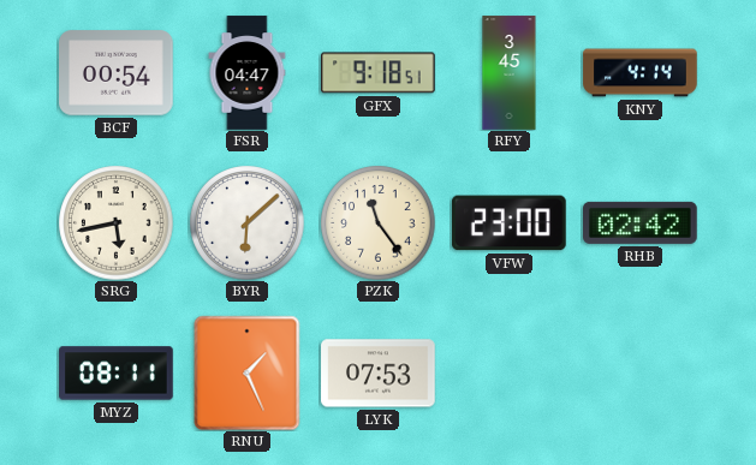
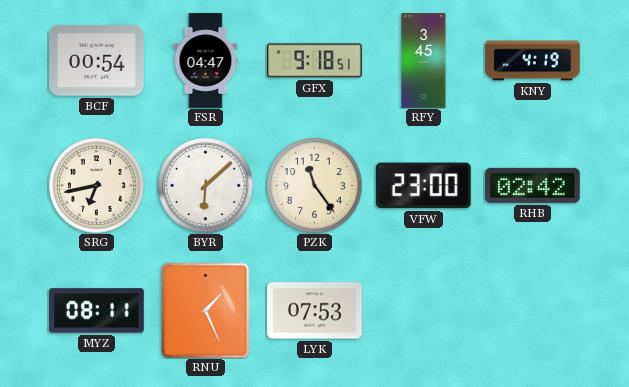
KNY: 4:14 -> 4:19 (533, 61)
SRG: 5:43 -> 6:43 (96, 185)
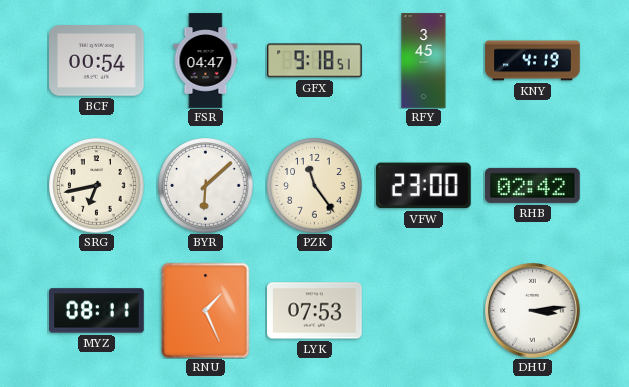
DHU: none -> 3:14 (533, 311)
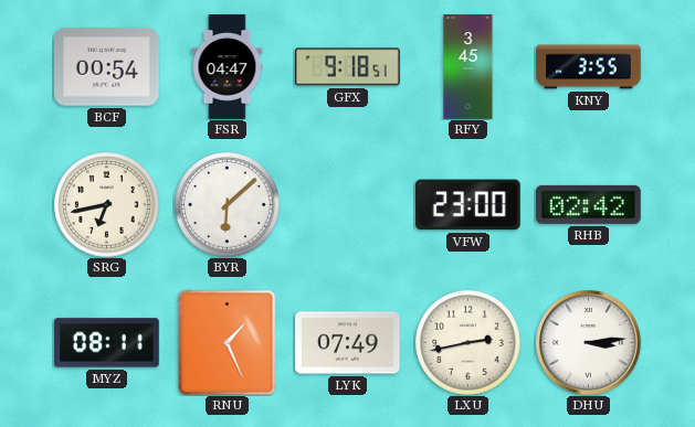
KNY: 4:19 -> 3:55 (589, 67)
PZK: 11:24 -> none (314, 185)
LYK: 07:53 -> 07:49 (348, 343)
LXU: none -> 2:43 (467, 342)
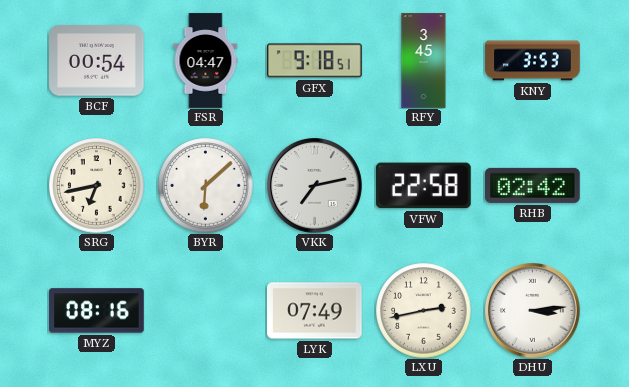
KNY: 3:55 -> 3:53 (533, 61)
VKK: none -> 7:13 (315, 186)
VFW: 23:00 -> 22:58 (423, 186)
MYZ: 08:11 -> 08:16 (97, 311)
RNU: 1:26 -> none (228, 342)
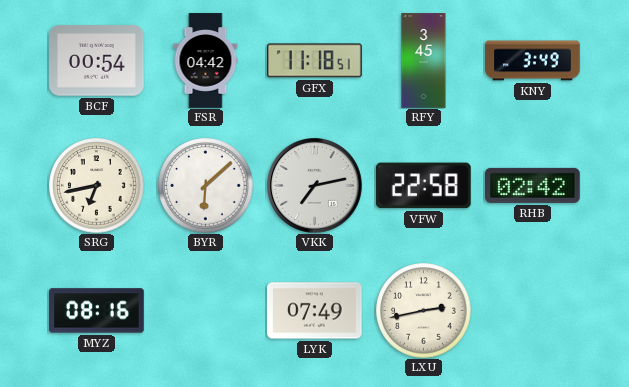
FSR: 04:47 -> 04:42 (206, 61)
GFX: 9:18 -> 11:18 (315, 61)
KNY: 3:53 -> 3:49 (533, 61)
DHU: 3:14 -> none (533, 311)
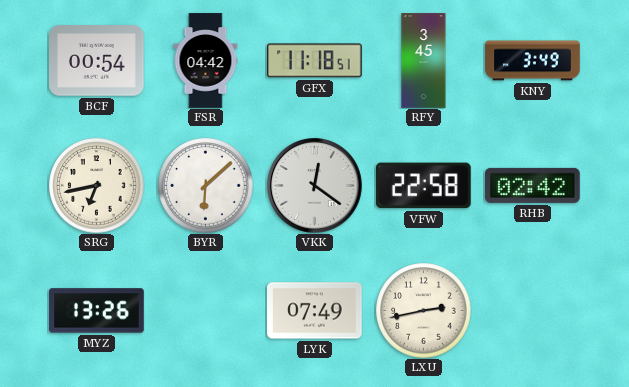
VKK: 7:13 -> 12:21 (315, 186)
MYZ: 08:16 -> 13:26 (97, 311)
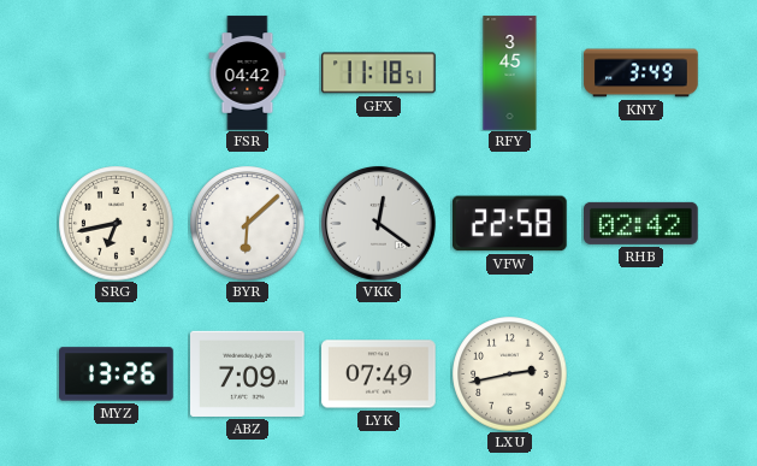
BCF: 00:54 -> none (97, 61)
ABZ: none -> 7:09 (248, 373)
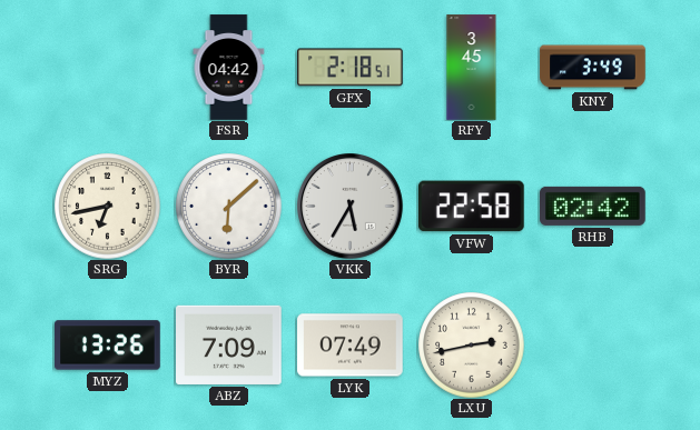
GFX: 11:18 -> 2:18 (351, 68)
VKK: 12:21 -> 5:35 (351, 207)
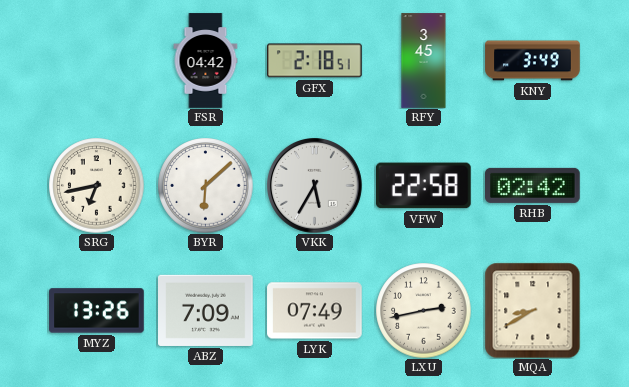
MQA: none -> 8:40 (532, 310)
